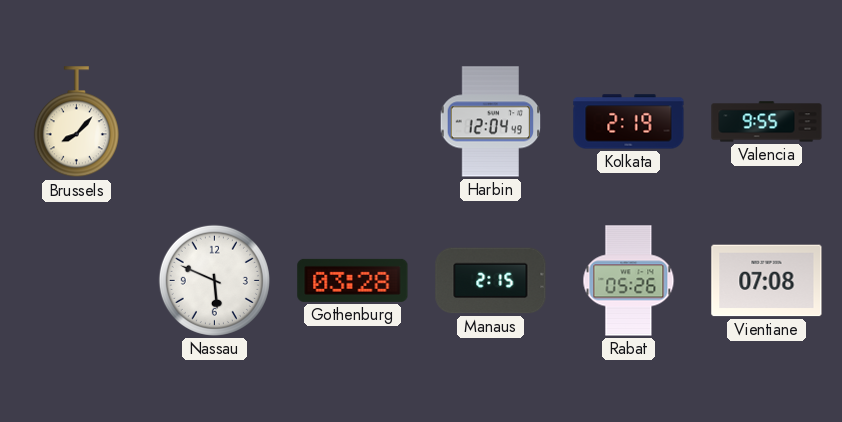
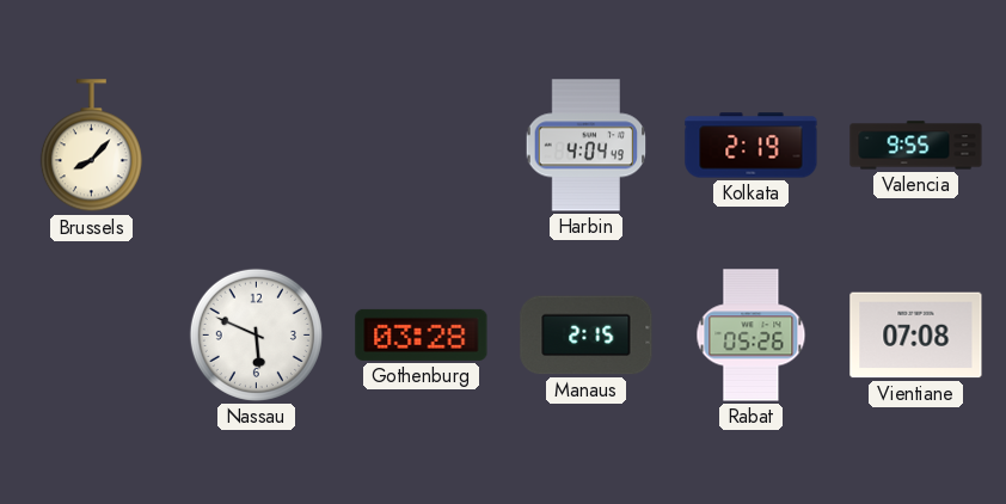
Harbin: 12:04 -> 4:04 (587, 146)
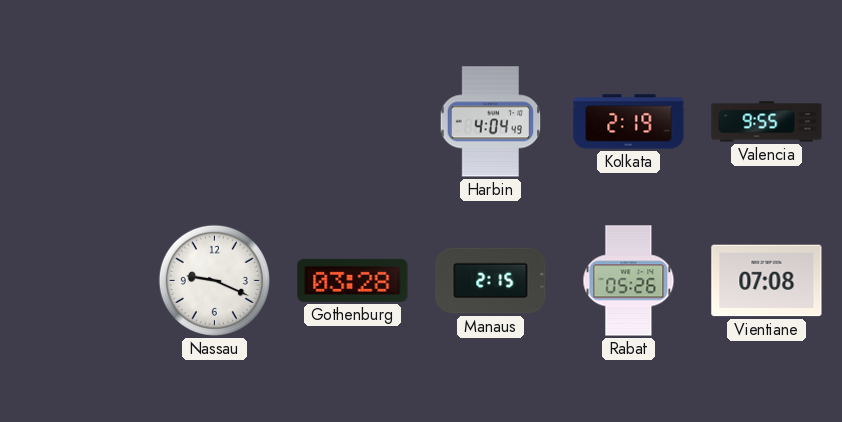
Brussels: 8:07 -> none (91, 146)
Nassau: 5:49 -> 9:19 (214, 280)
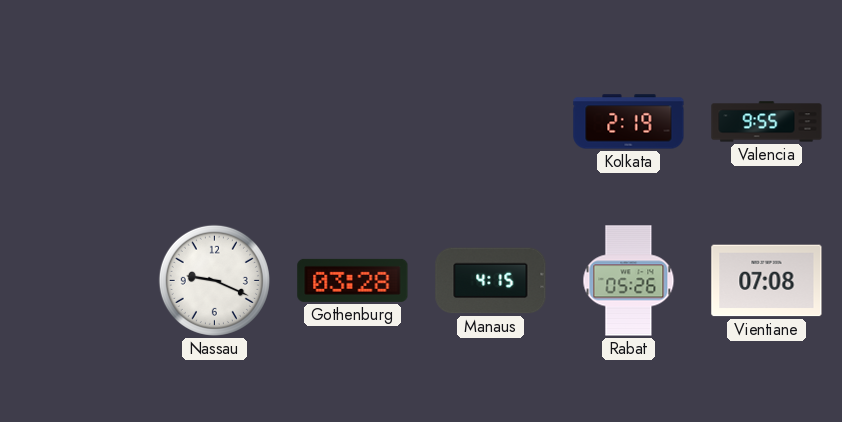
Harbin: 4:04 -> none (491, 122)
Manaus: 2:15 -> 4:15 (491, 281)
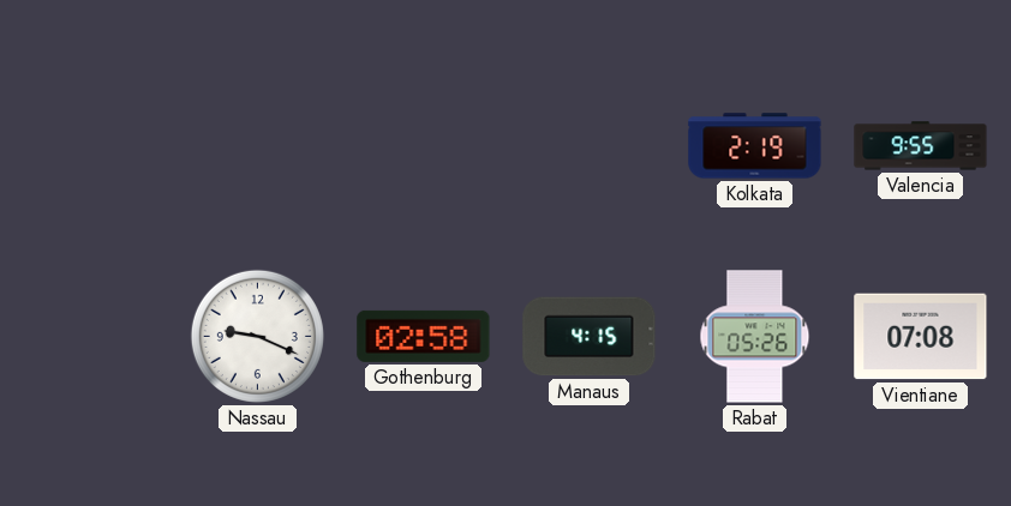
Gothenburg: 03:28 -> 02:58 (424, 336)
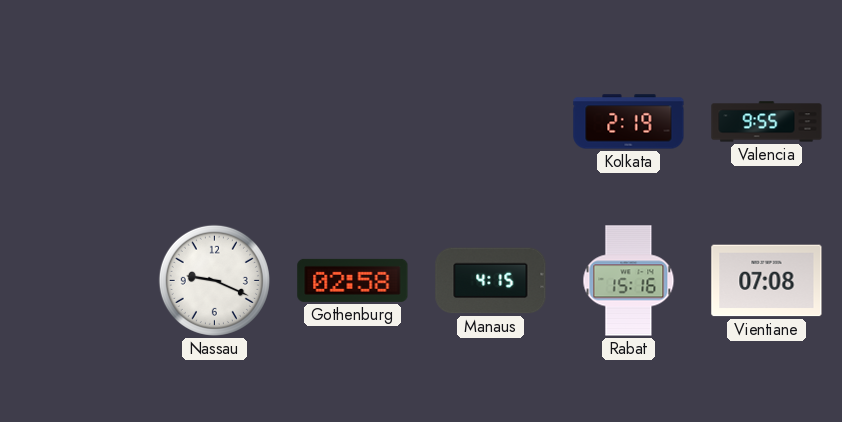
Rabat: 05:26 -> 15:16 (629, 281)
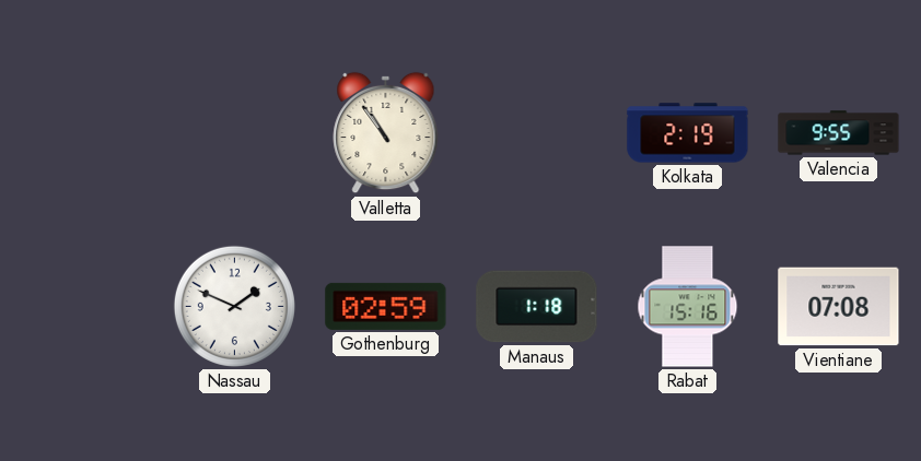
Valletta: none -> 10:54 (386, 133)
Nassau: 9:19 -> 1:49 (234, 306)
Gothenburg: 02:58 -> 02:59 (386, 306)
Manaus: 4:15 -> 1:18 (537, 307)
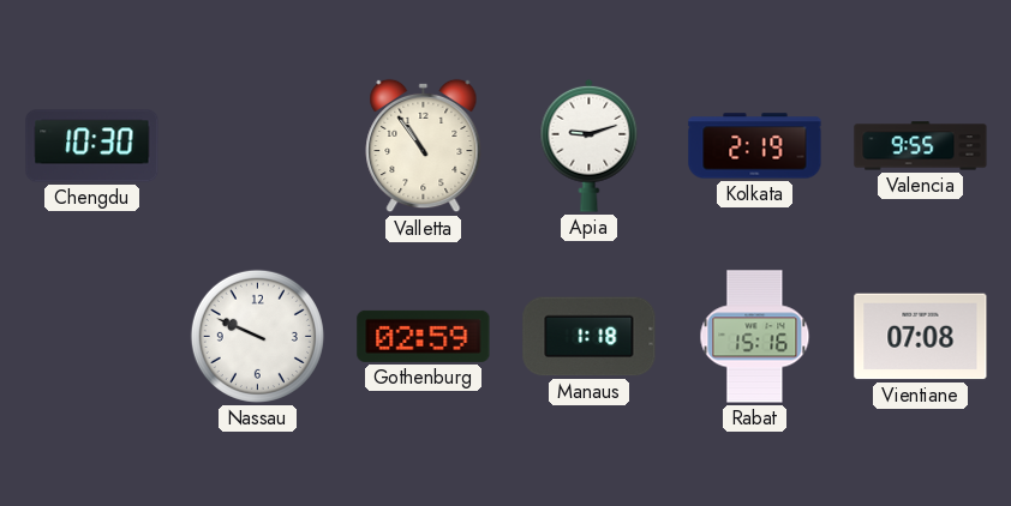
Chengdu: none -> 10:30 (92, 146)
Apia: none -> 9:12 (590, 145)
Nassau: 1:49 -> 9:49 (257, 336)
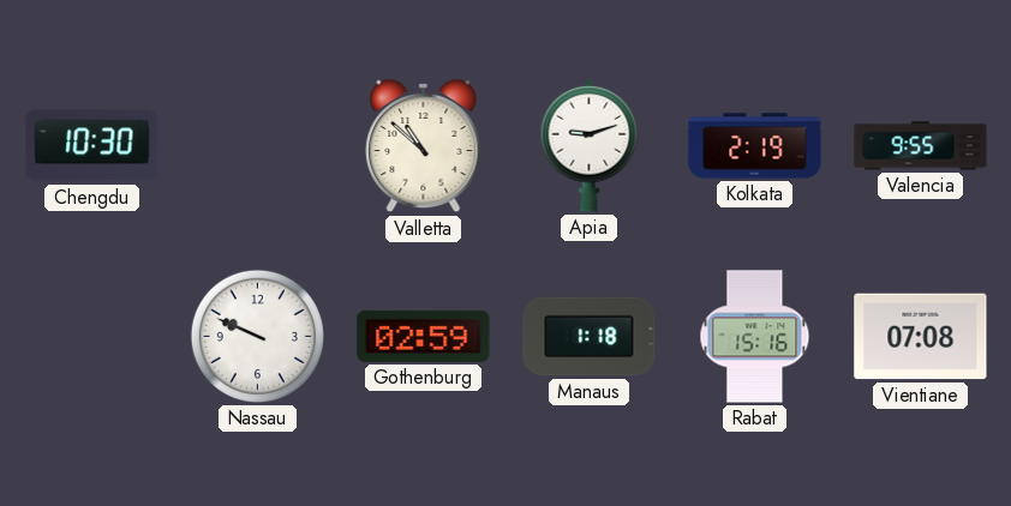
Valletta: 10:54 -> 10:52 (424, 146)
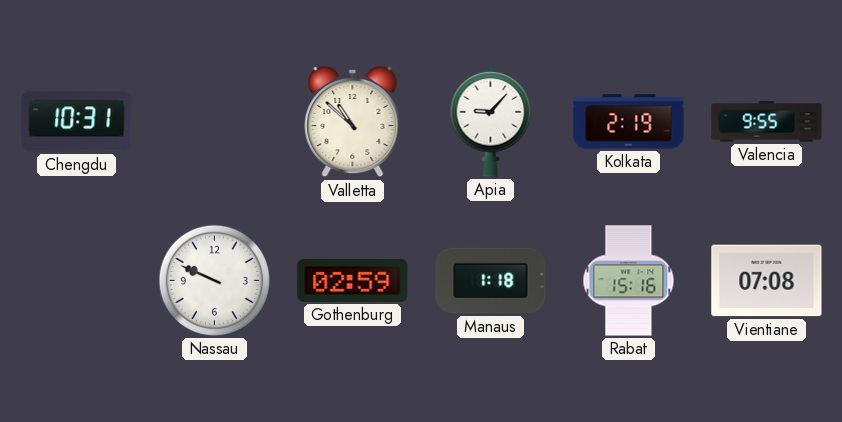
Chengdu: 10:30 -> 10:31 (77, 122)
Apia: 9:12 -> 9:07 (491, 121)
